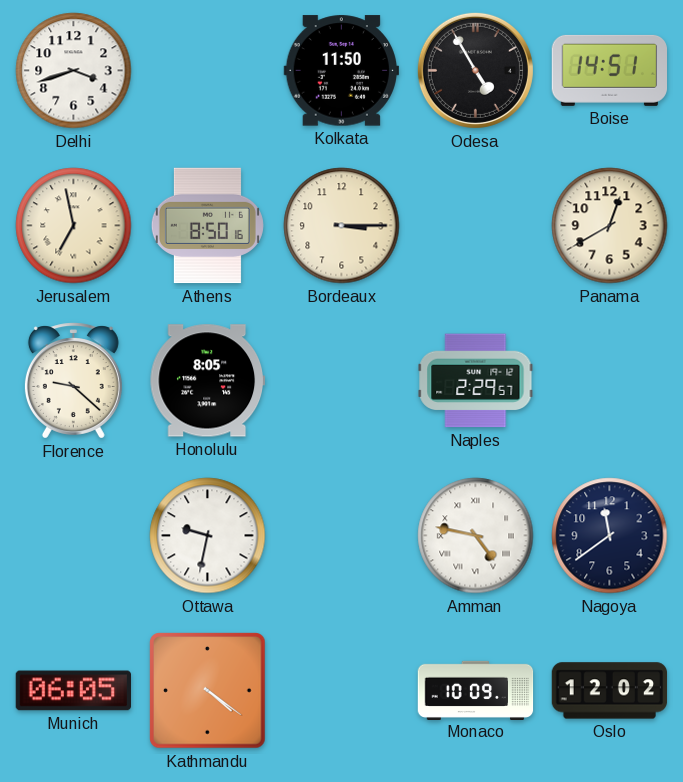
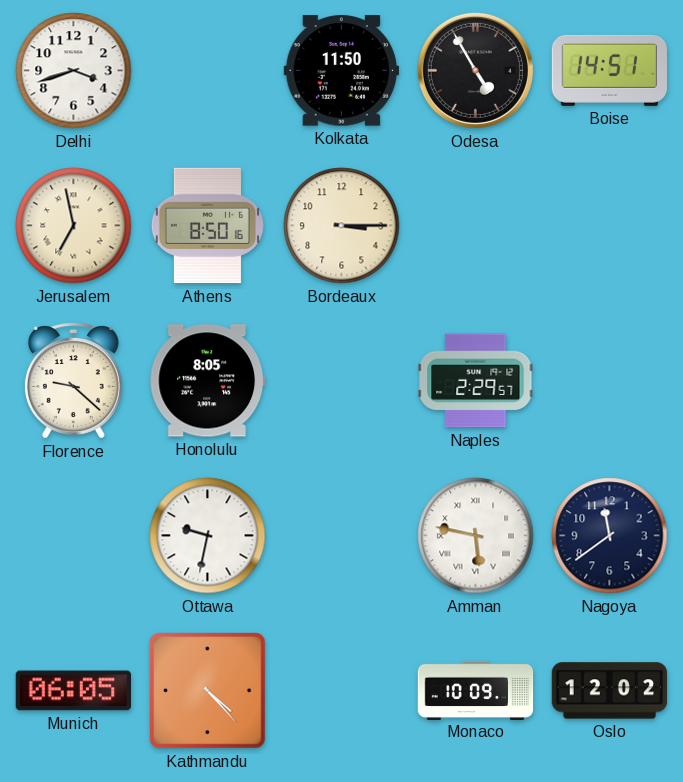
Panama: 12:40 -> none (610, 226)
Amman: 4:47 -> 5:47 (476, 536)
Kathmandu: 4:21 -> 4:23 (208, 691)
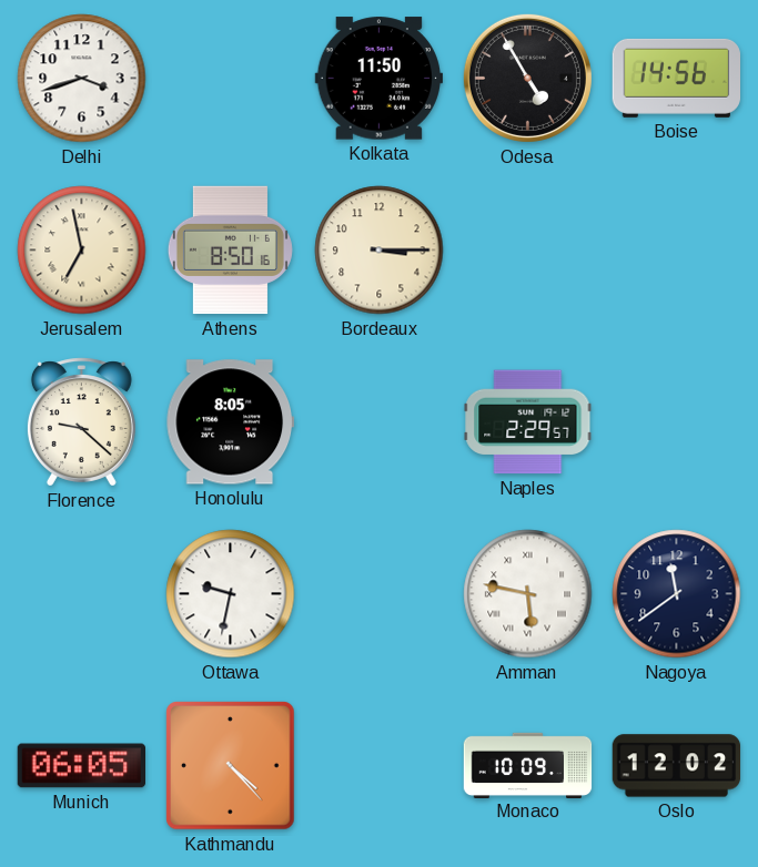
Boise: 14:51 -> 14:56 (677, 78)
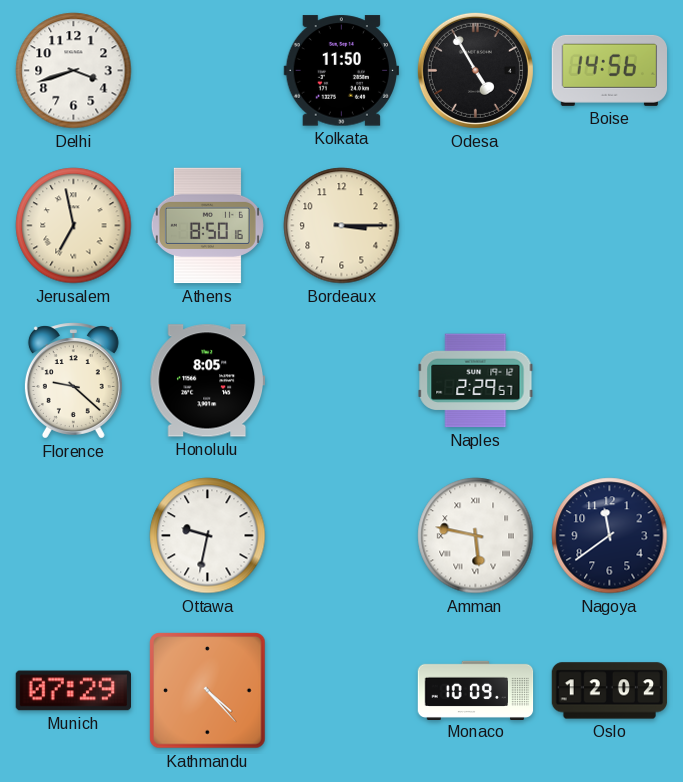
Munich: 06:05 -> 07:29 (73, 691)
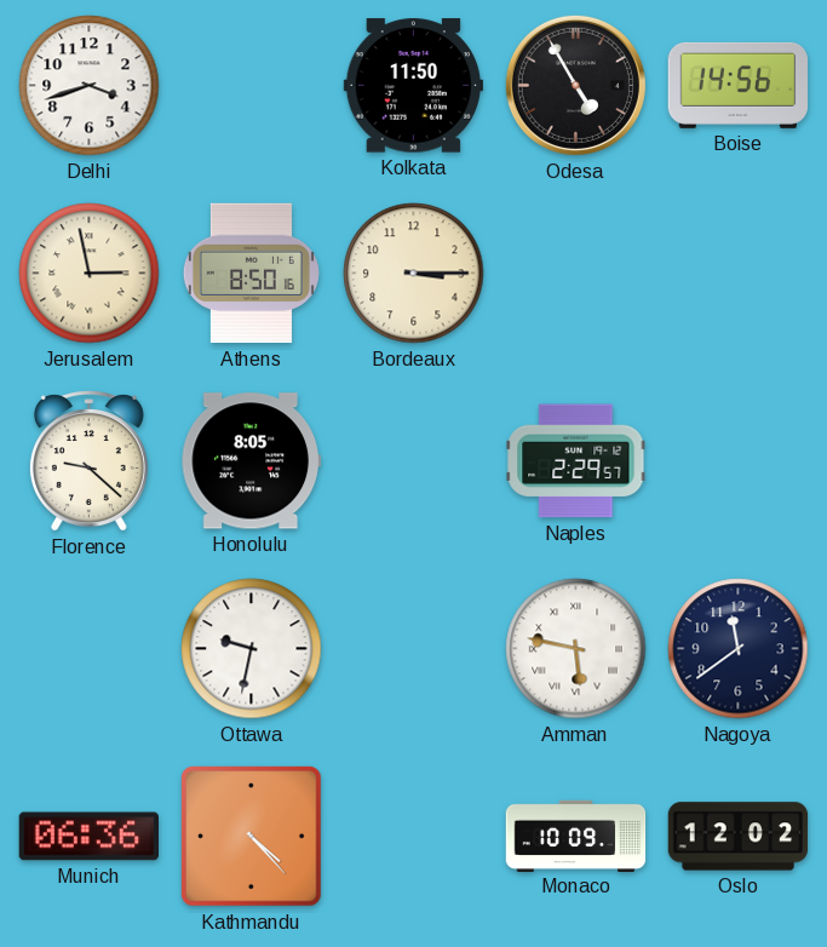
Jerusalem: 6:58 -> 2:58 (90, 274)
Munich: 07:29 -> 06:36 (88, 837)
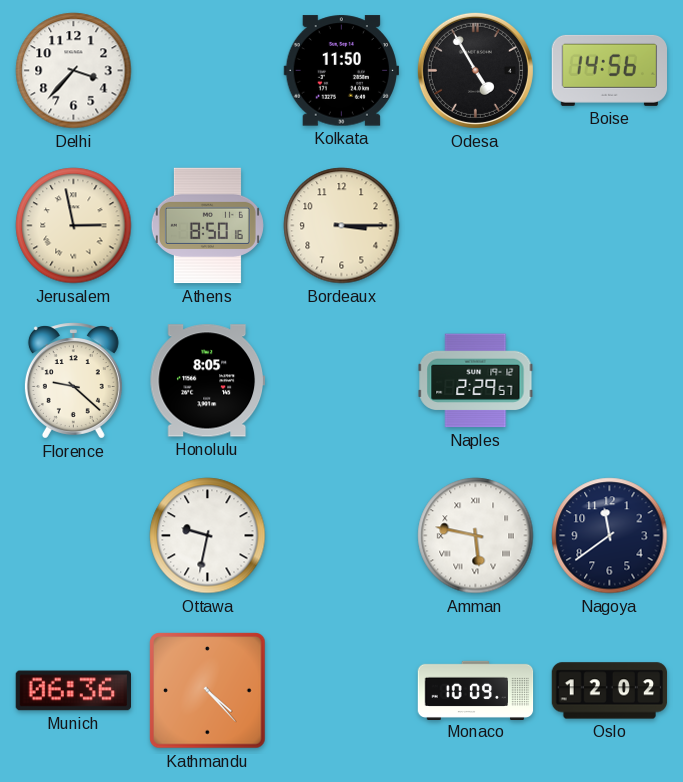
Delhi: 3:42 -> 3:37 (74, 71)
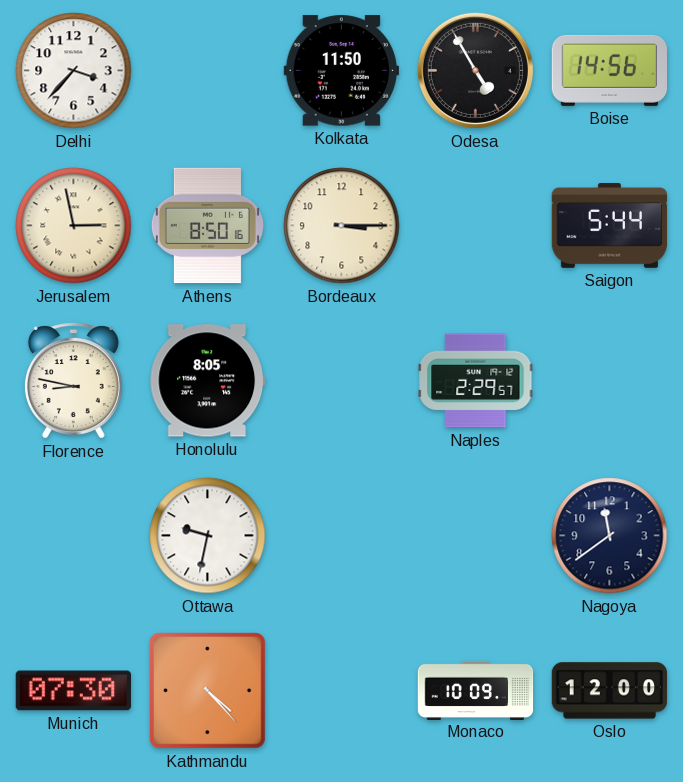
Saigon: none -> 5:44 (610, 226)
Florence: 9:22 -> 8:47 (73, 381)
Amman: 5:47 -> none (476, 536)
Munich: 06:36 -> 07:30 (73, 691)
Oslo: 12:02 -> 12:00 (610, 691)
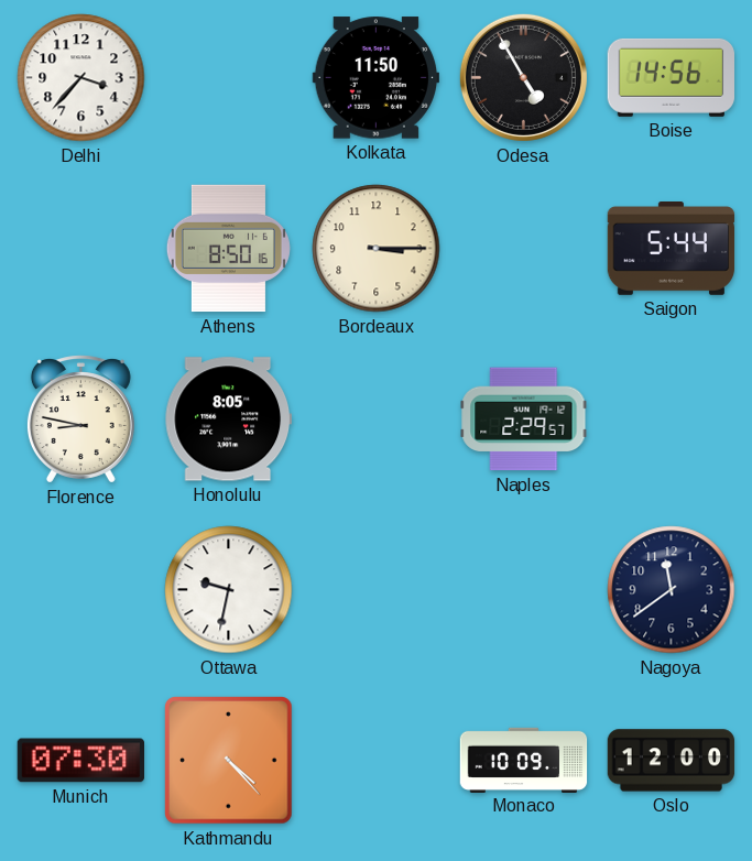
Jerusalem: 2:58 -> none (74, 226)
